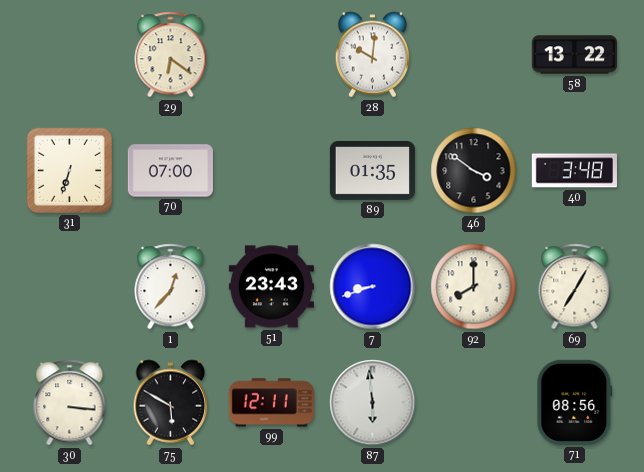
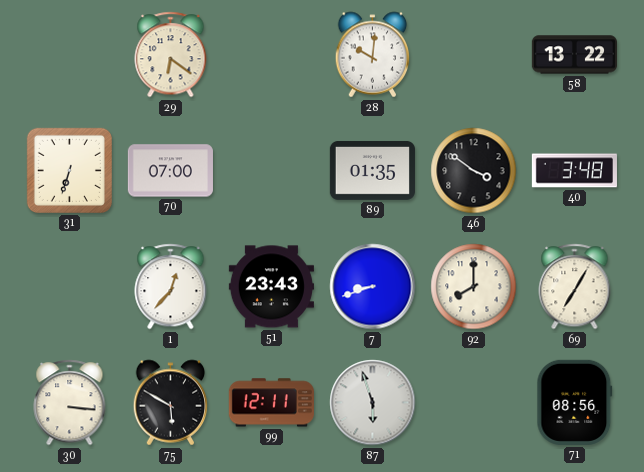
87: 5:59 -> 5:57 (373, 403)
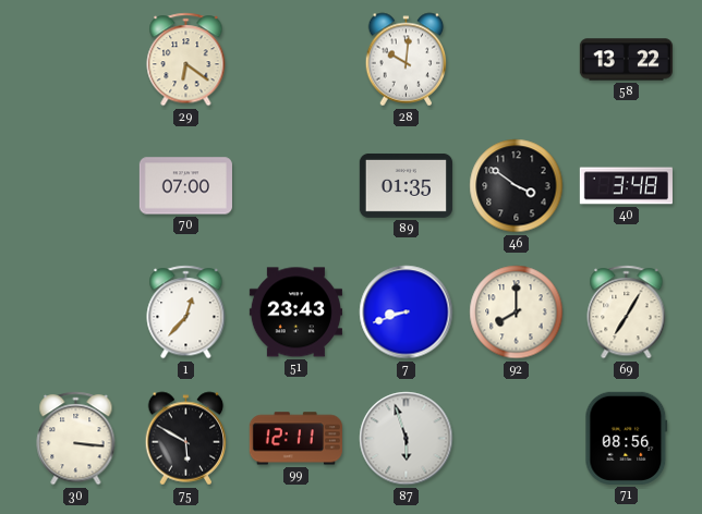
31: 6:33 -> none (69, 170)
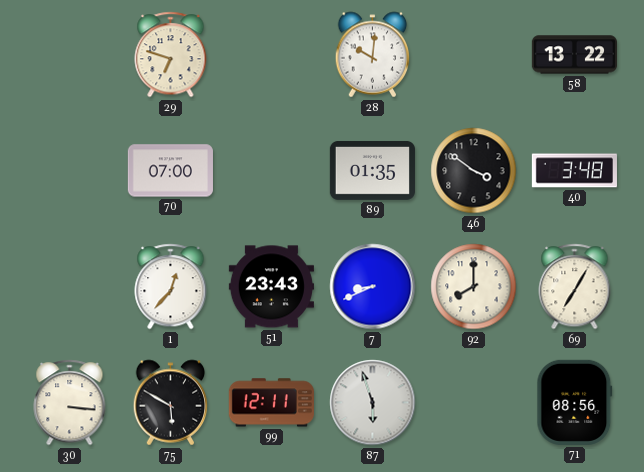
29: 6:21 -> 6:48 (171, 55)
7: 8:42 -> 8:41 (373, 287)
